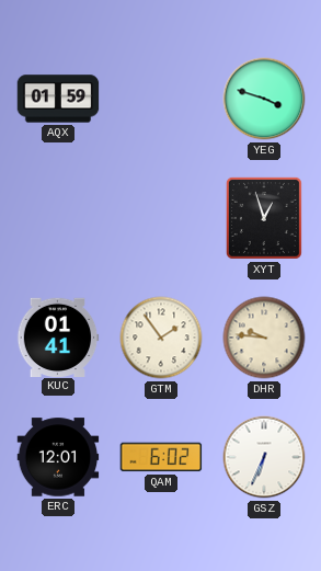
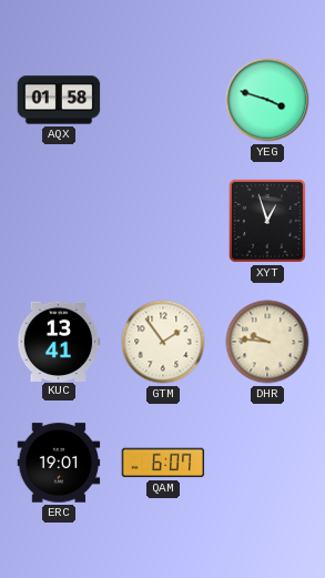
AQX: 01:59 -> 01:58 (59, 100)
KUC: 01:41 -> 13:41 (59, 341)
ERC: 12:01 -> 19:01 (59, 463)
QAM: 6:02 -> 6:07 (163, 463)
GSZ: 6:34 -> none (264, 457)
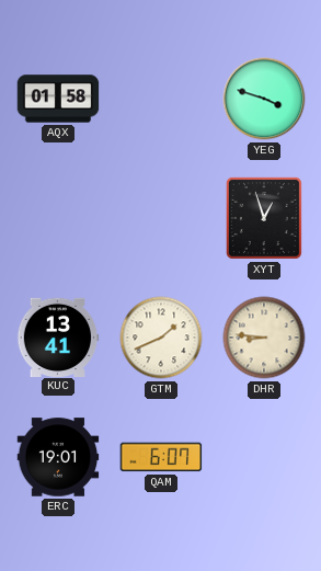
GTM: 1:54 -> 1:41 (161, 338)
DHR: 9:46 -> 8:46 (264, 338)
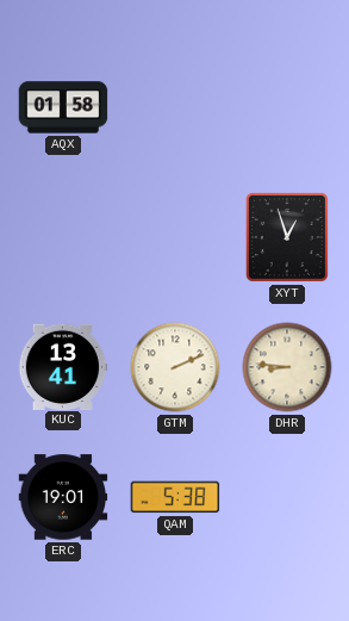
YEG: 3:48 -> none (264, 99)
GTM: 1:41 -> 2:11 (175, 367)
QAM: 6:07 -> 5:38 (175, 497)
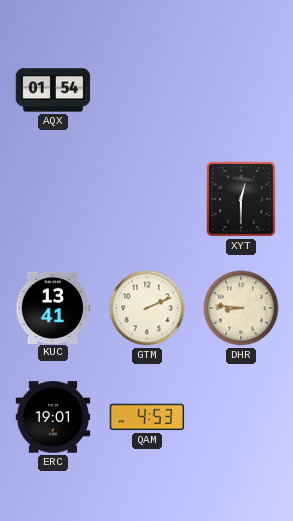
AQX: 01:58 -> 01:54 (53, 90)
XYT: 12:57 -> 12:30 (241, 199)
QAM: 5:38 -> 4:53 (147, 417)
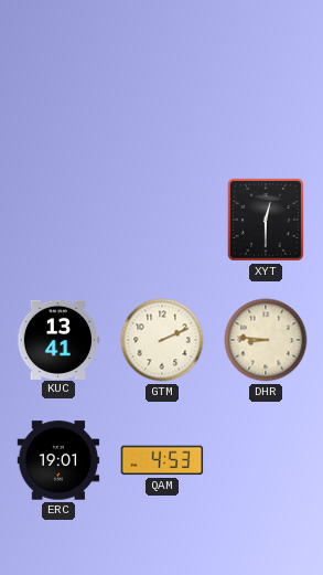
AQX: 01:54 -> none (53, 90)
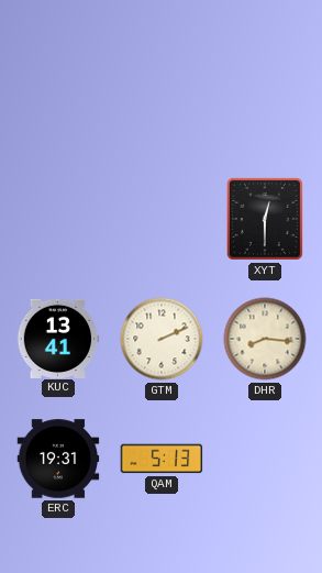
DHR: 8:46 -> 8:16 (265, 339)
ERC: 19:01 -> 19:31 (58, 459)
QAM: 4:53 -> 5:13 (162, 459)
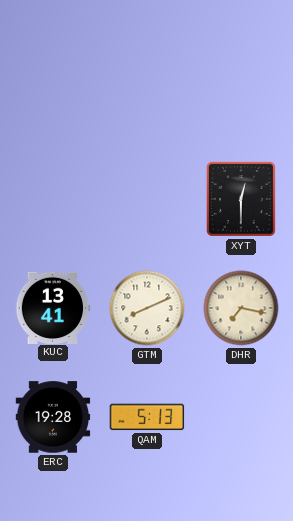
GTM: 2:11 -> 8:11 (147, 308)
DHR: 8:16 -> 7:17 (241, 308)
ERC: 19:31 -> 19:28 (53, 417)
